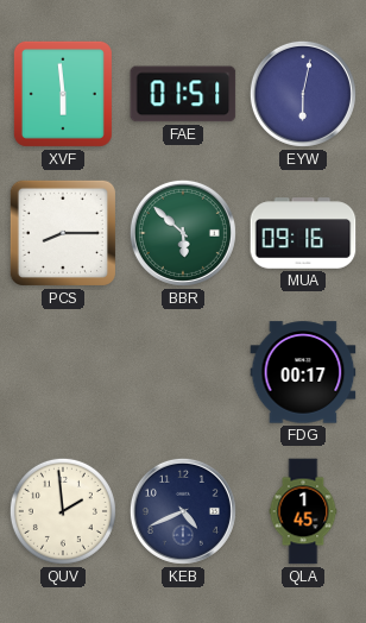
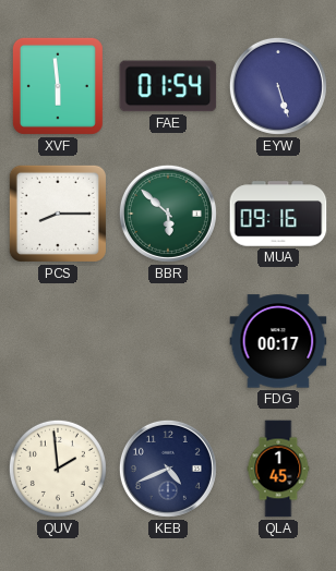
FAE: 01:51 -> 01:54 (168, 86)
EYW: 6:02 -> 5:27 (278, 86)
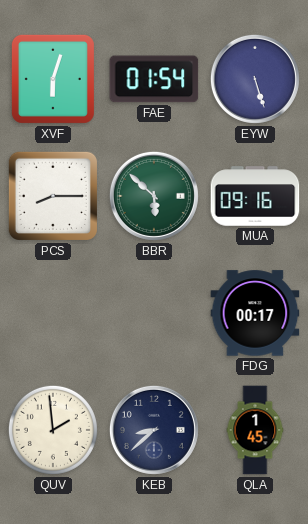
XVF: 5:59 -> 6:03 (53, 79)
KEB: 4:41 -> 8:38 (154, 430)
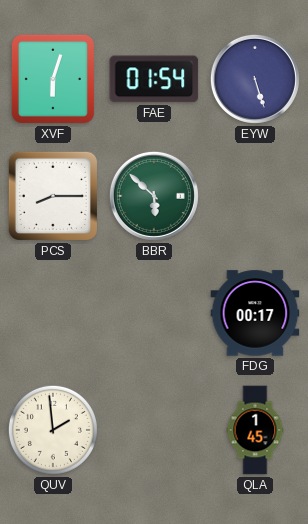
MUA: 09:16 -> none (255, 196)
KEB: 8:38 -> none (154, 430)
